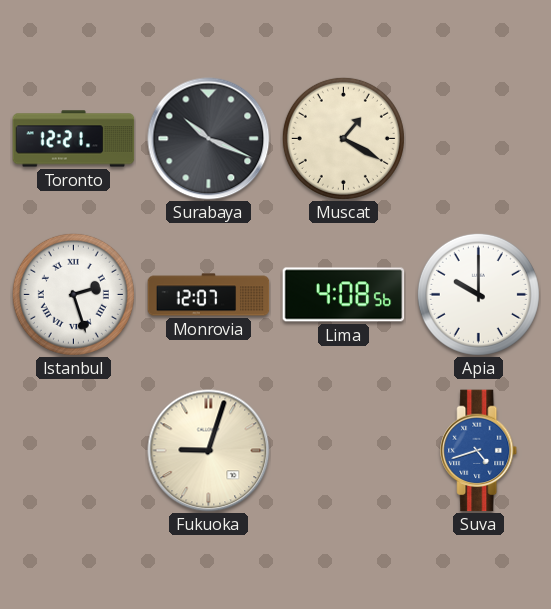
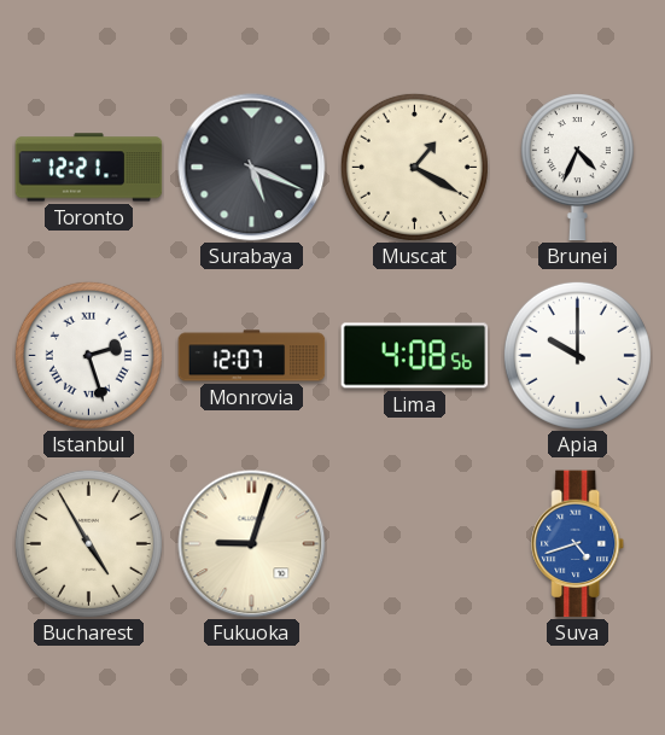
Surabaya: 10:19 -> 5:19 (252, 168)
Brunei: none -> 4:34 (577, 168)
Bucharest: none -> 4:55 (88, 543)
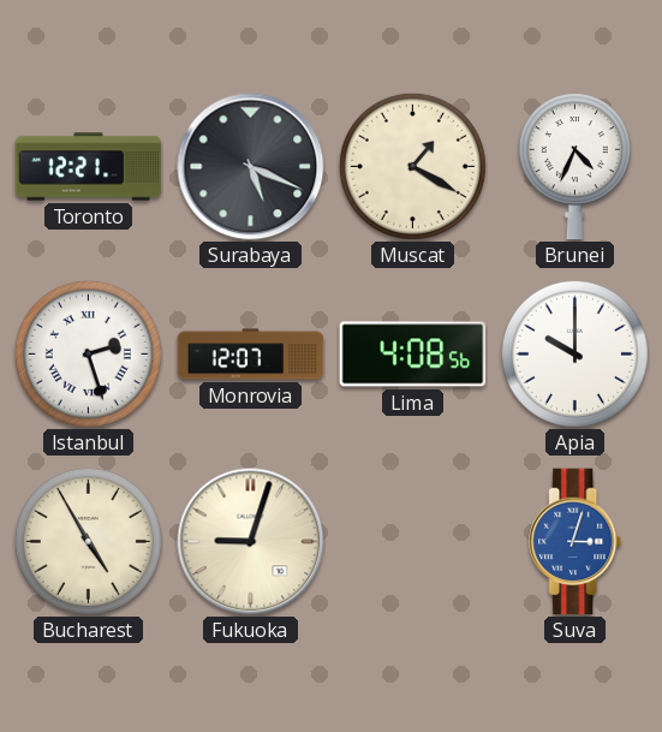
Suva: 4:42 -> 3:03 (575, 542)
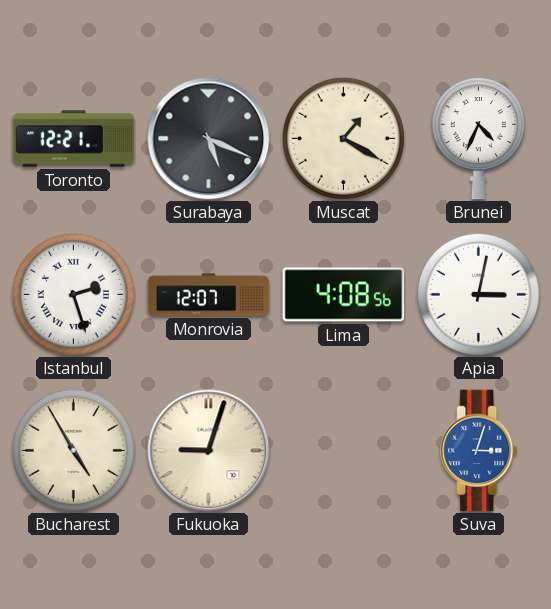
Apia: 10:00 -> 3:02 (478, 294)
